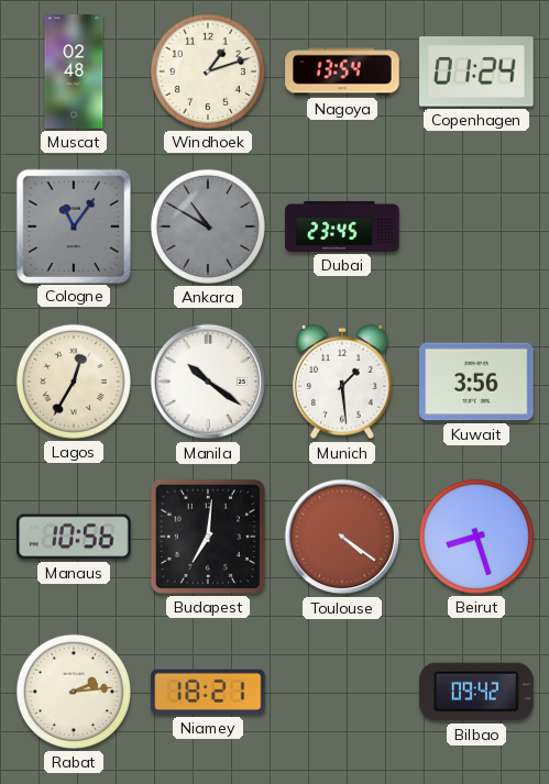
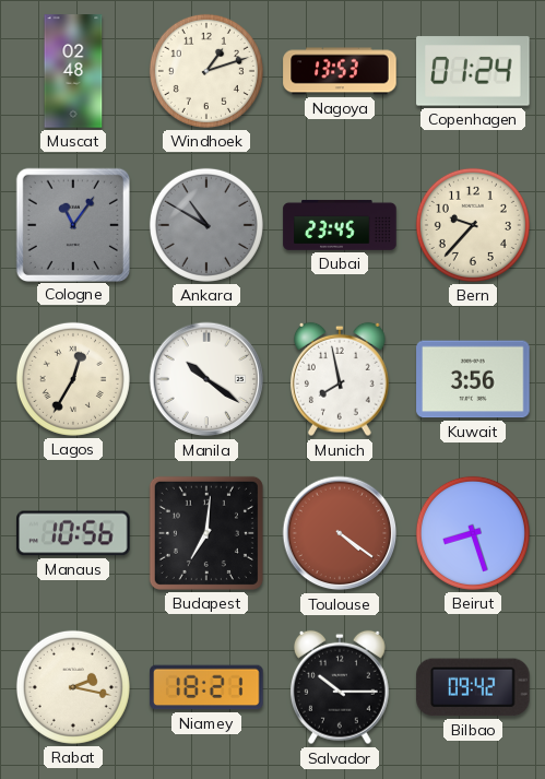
Nagoya: 13:54 -> 13:53 (340, 71)
Bern: none -> 9:37 (473, 225)
Munich: 1:29 -> 7:58 (340, 379)
Rabat: 2:14 -> 2:17 (73, 687)
Salvador: none -> 10:15 (340, 687)
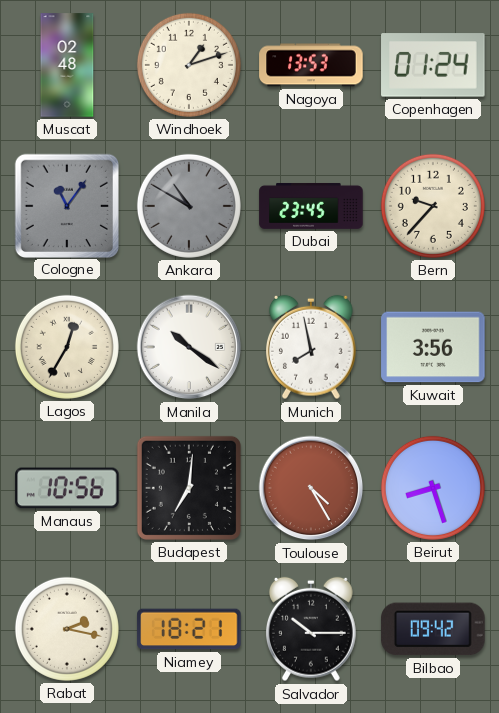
Toulouse: 4:21 -> 4:25 (311, 488)
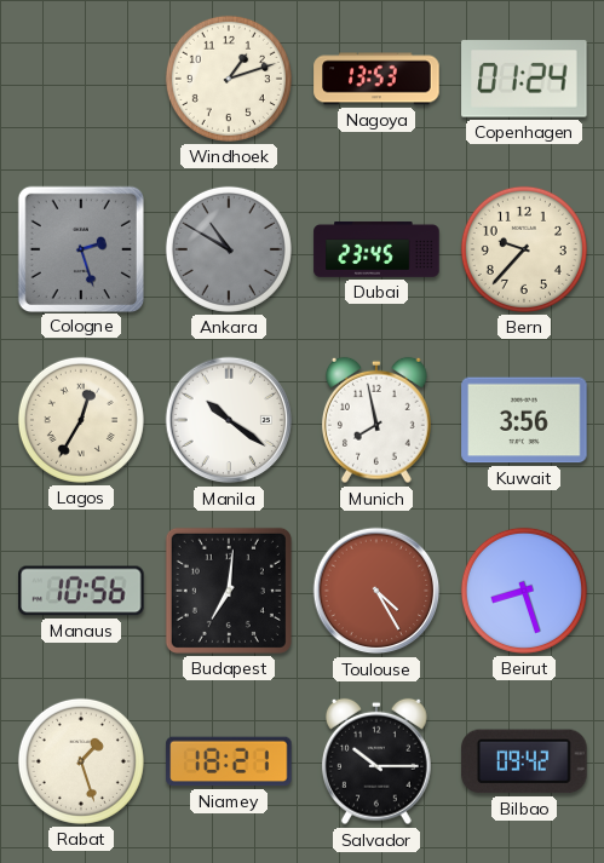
Muscat: 02:48 -> none (67, 65)
Cologne: 11:06 -> 2:27 (80, 248)
Rabat: 2:17 -> 1:27 (81, 761)
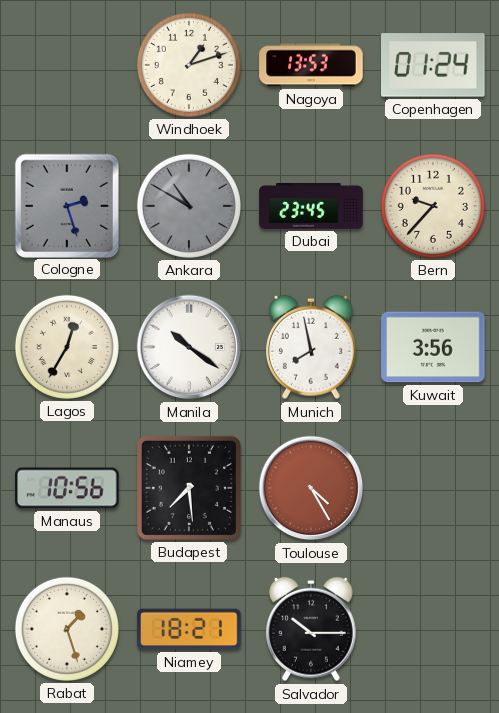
Budapest: 7:01 -> 7:29 (189, 488)
Beirut: 8:27 -> none (524, 591)
Bilbao: 09:42 -> none (524, 761)
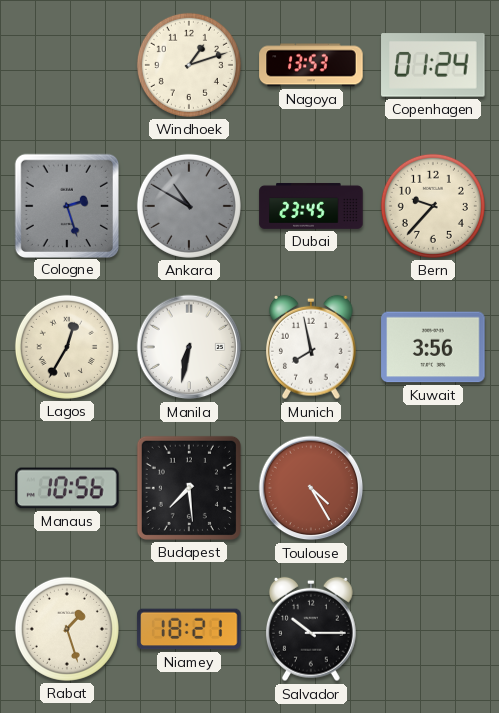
Manila: 10:21 -> 6:32 (189, 347)
